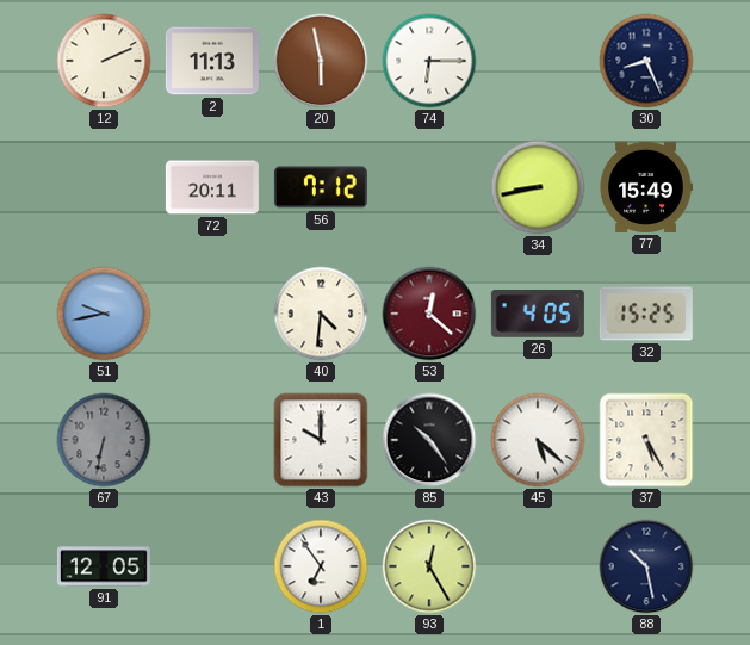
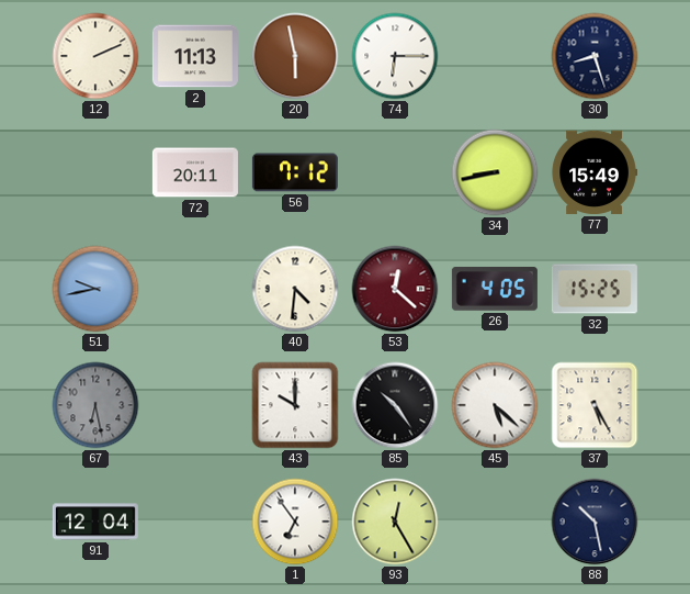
30: 8:26 -> 8:27 (595, 56)
67: 6:32 -> 6:28 (95, 405)
91: 12:05 -> 12:04 (95, 522)
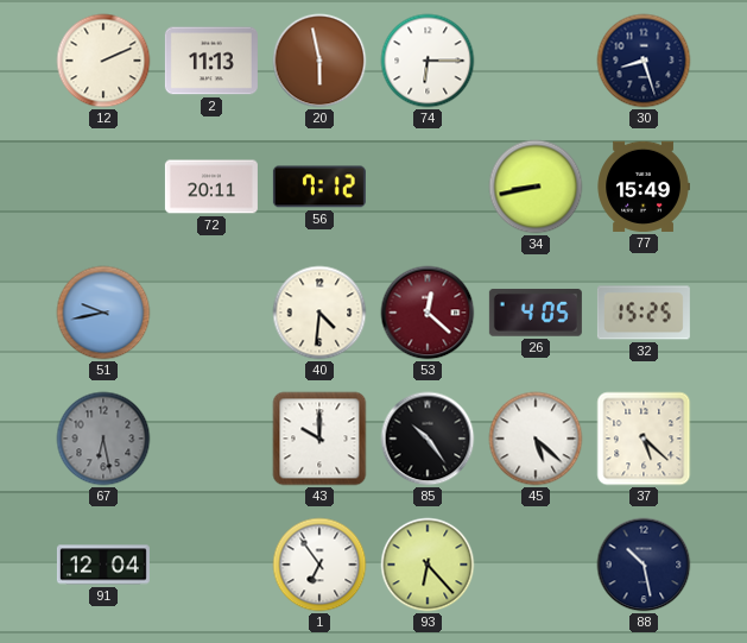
37: 5:25 -> 5:22 (644, 439)
93: 12:25 -> 6:23 (428, 565)
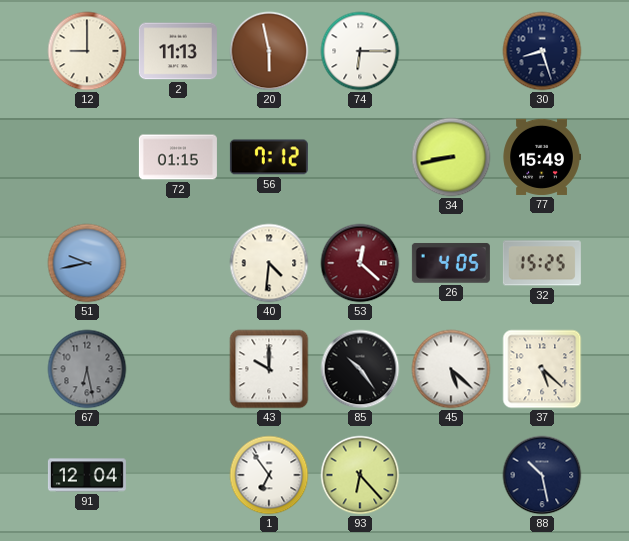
12: 2:11 -> 9:00 (87, 51)
72: 20:11 -> 01:15 (178, 157)
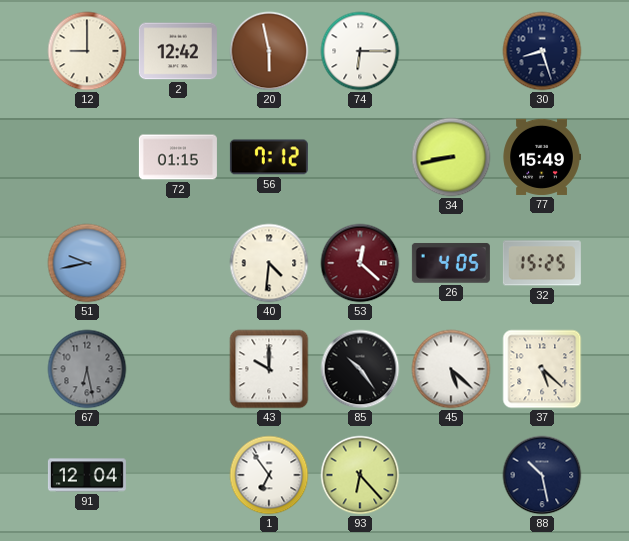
2: 11:13 -> 12:42 (178, 51)
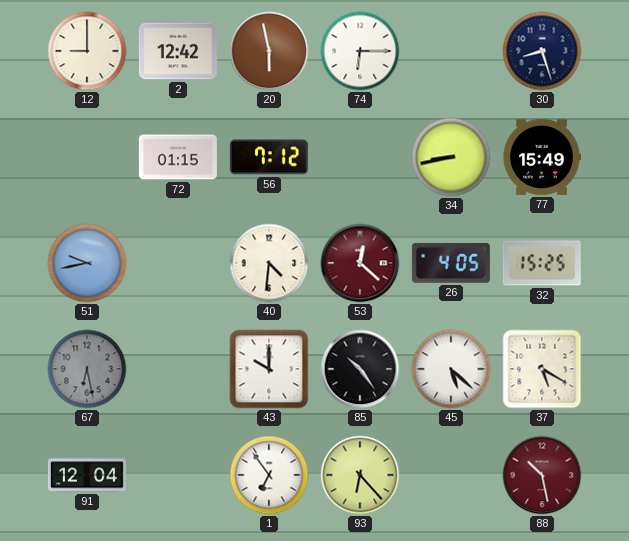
37: 5:22 -> 5:20 (542, 369)
88 dial: navy -> burgundy (542, 475)
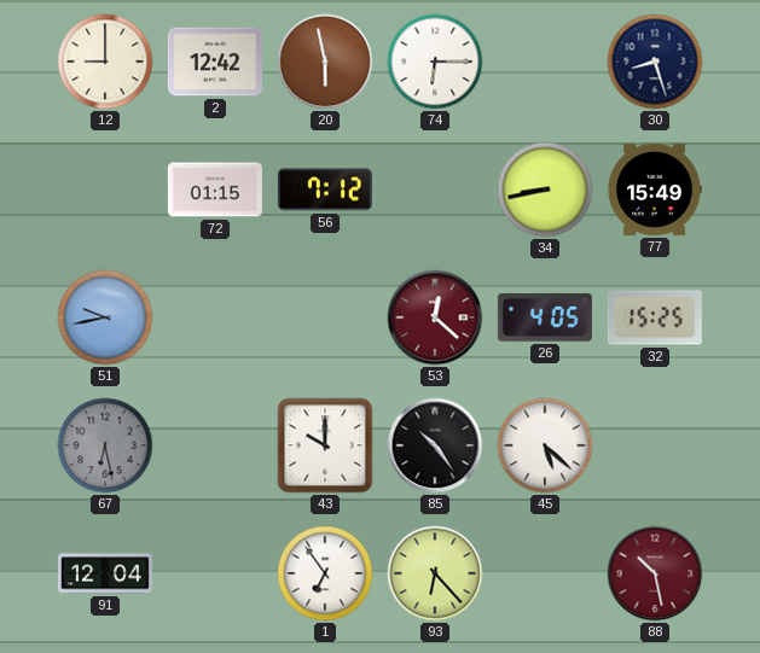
40: 4:31 -> none (269, 263)
37: 5:20 -> none (542, 369)
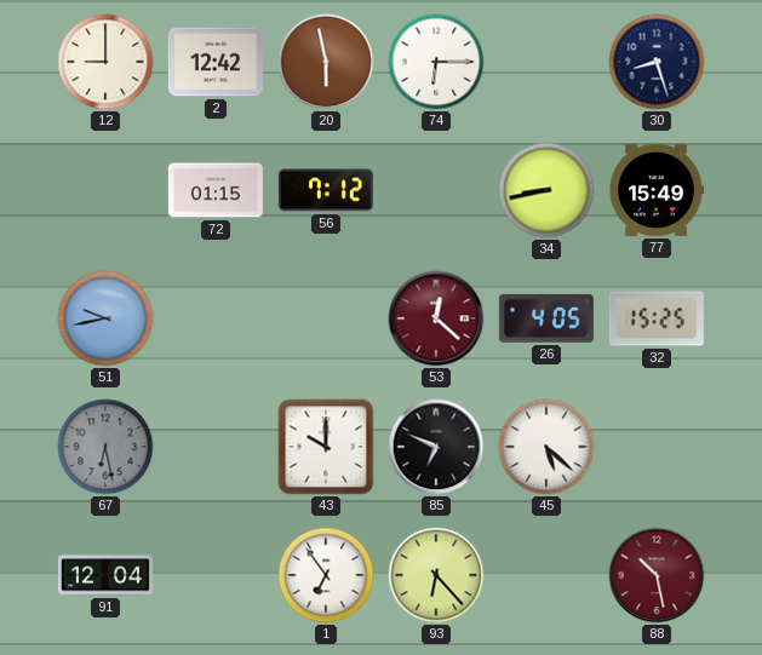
85: 10:24 -> 6:49 (436, 447)
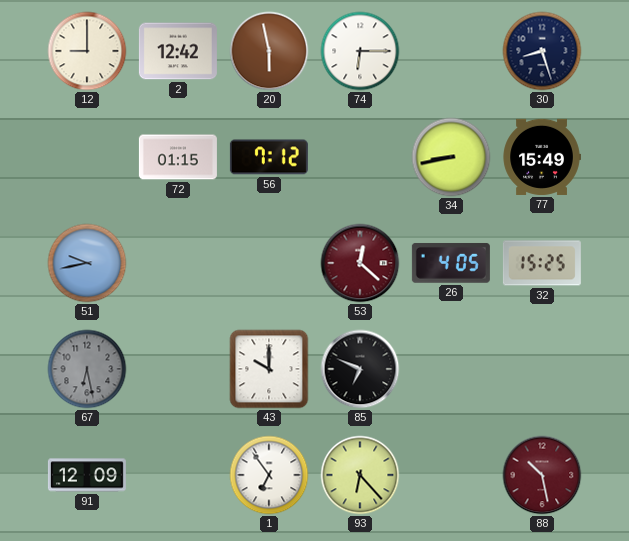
45: 5:22 -> none (546, 447)
91: 12:04 -> 12:09 (87, 475)
